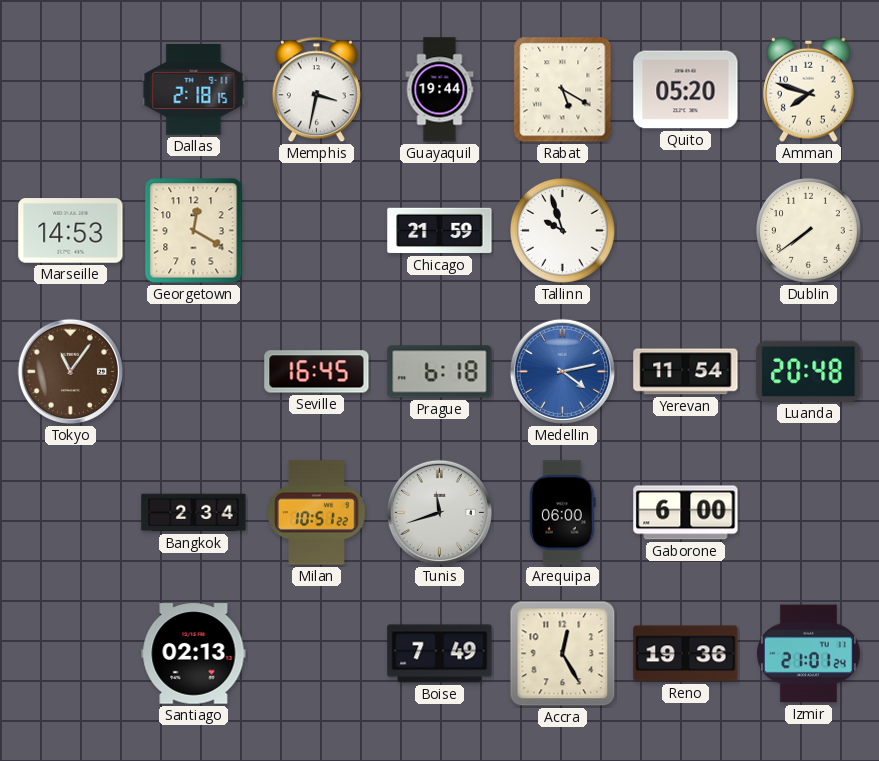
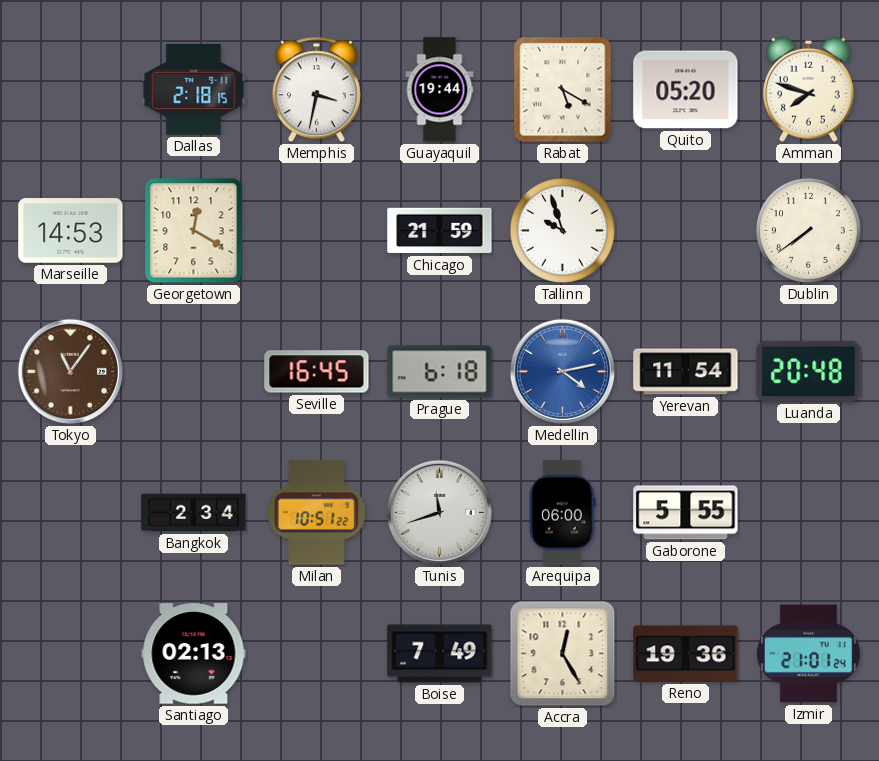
Gaborone: 6:00 -> 5:55 (686, 513)
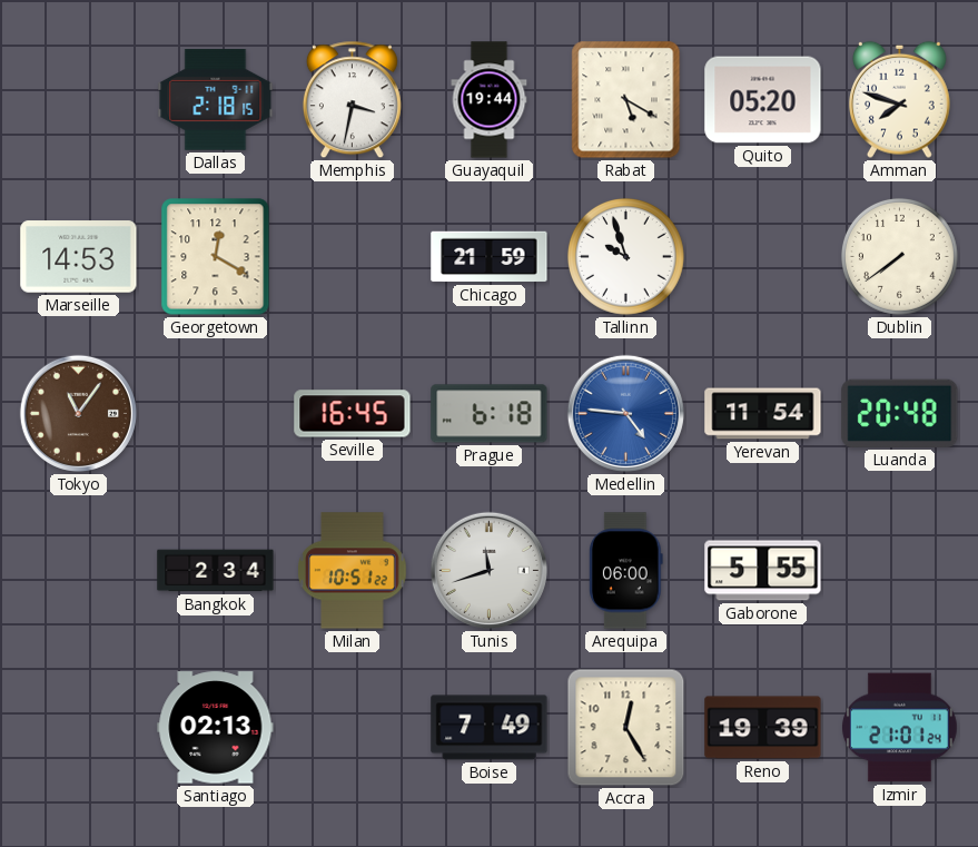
Medellin: 4:13 -> 4:46 (625, 413)
Reno: 19:36 -> 19:39 (763, 728)
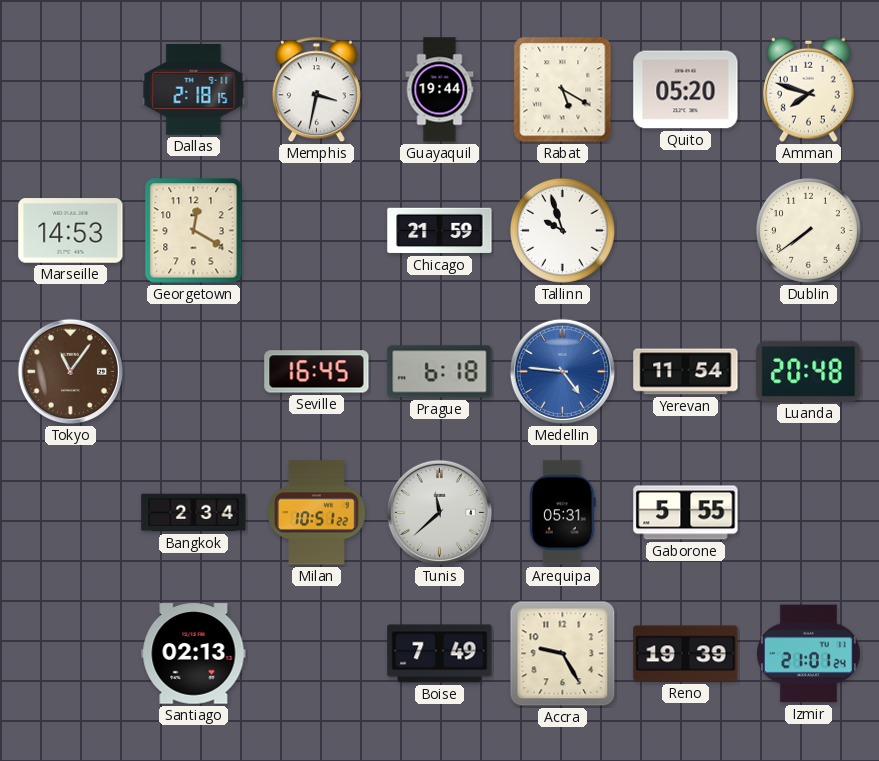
Tunis: 11:42 -> 11:38 (439, 512)
Arequipa: 06:00 -> 05:31 (563, 513)
Accra: 12:25 -> 9:25 (563, 654)
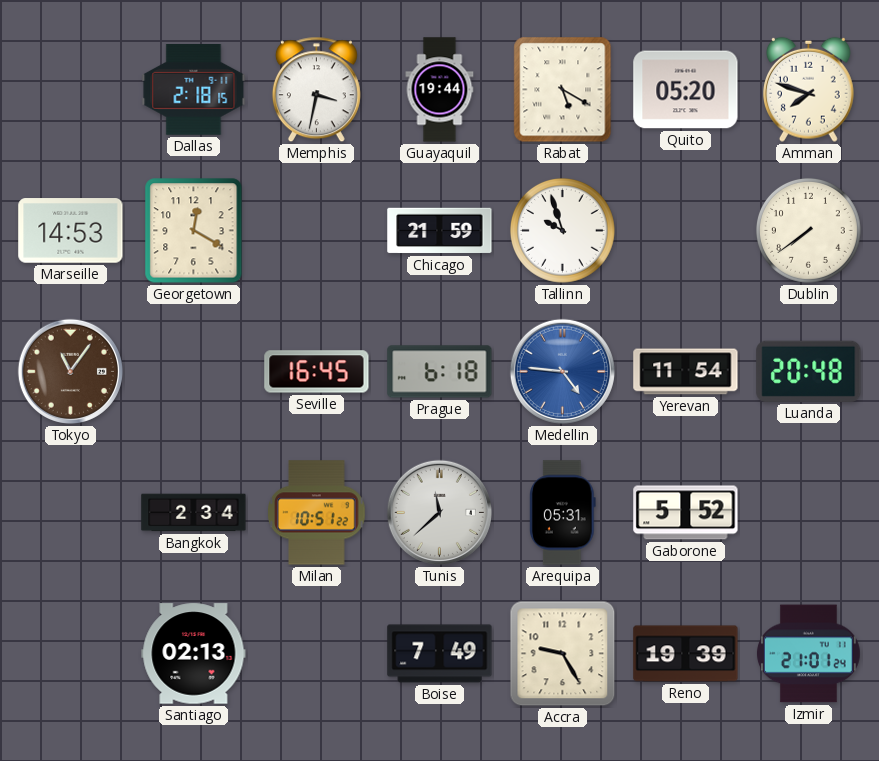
Gaborone: 5:55 -> 5:52 (686, 513)
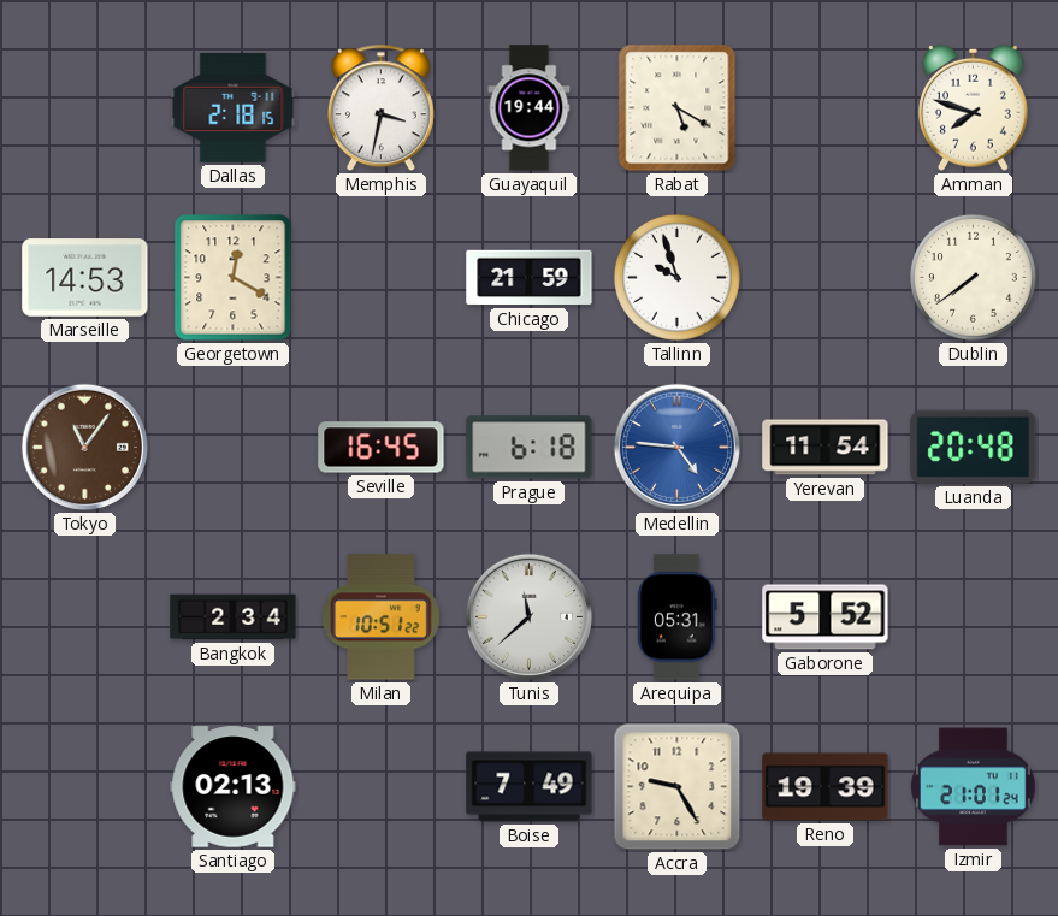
Quito: 05:20 -> none (686, 90)
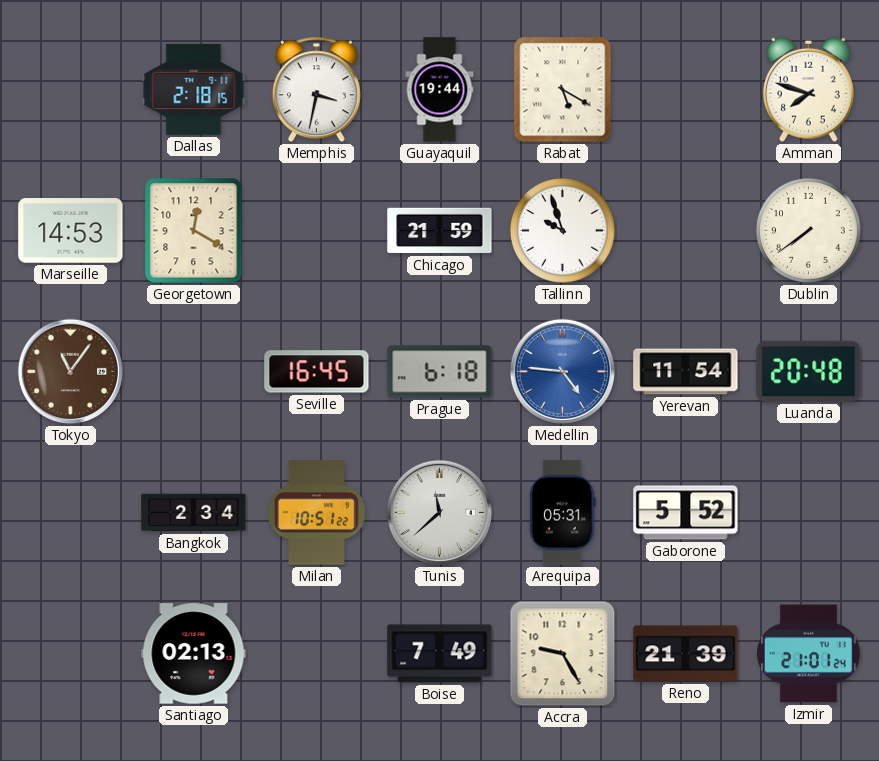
Reno: 19:39 -> 21:39 (686, 654)
